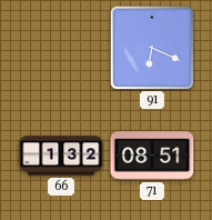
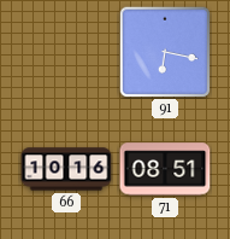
91: 6:19 -> 6:17 (164, 51)
66: 1:32 -> 10:16 (66, 169)
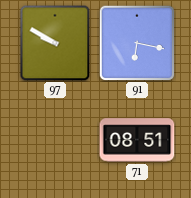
97: none -> 9:50 (55, 43)
66: 10:16 -> none (66, 169)
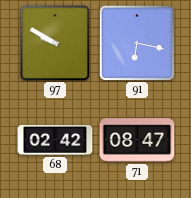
68: none -> 02:42 (55, 140)
71: 08:51 -> 08:47 (137, 140)
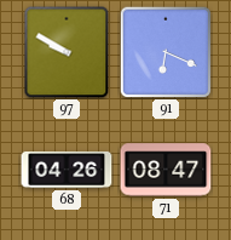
91: 6:17 -> 6:19 (164, 51)
68: 02:42 -> 04:26 (67, 170)
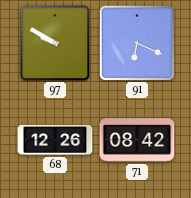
68: 04:26 -> 12:26 (55, 140)
71: 08:47 -> 08:42 (137, 140)
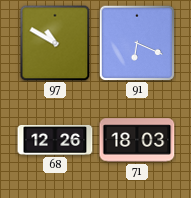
97: 9:50 -> 10:50 (55, 43)
71: 08:42 -> 18:03 (137, 140)
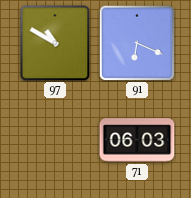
68: 12:26 -> none (55, 140)
71: 18:03 -> 06:03 (137, 140)
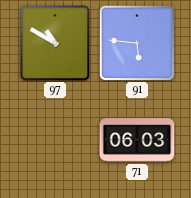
91: 6:19 -> 5:46 (136, 42)
